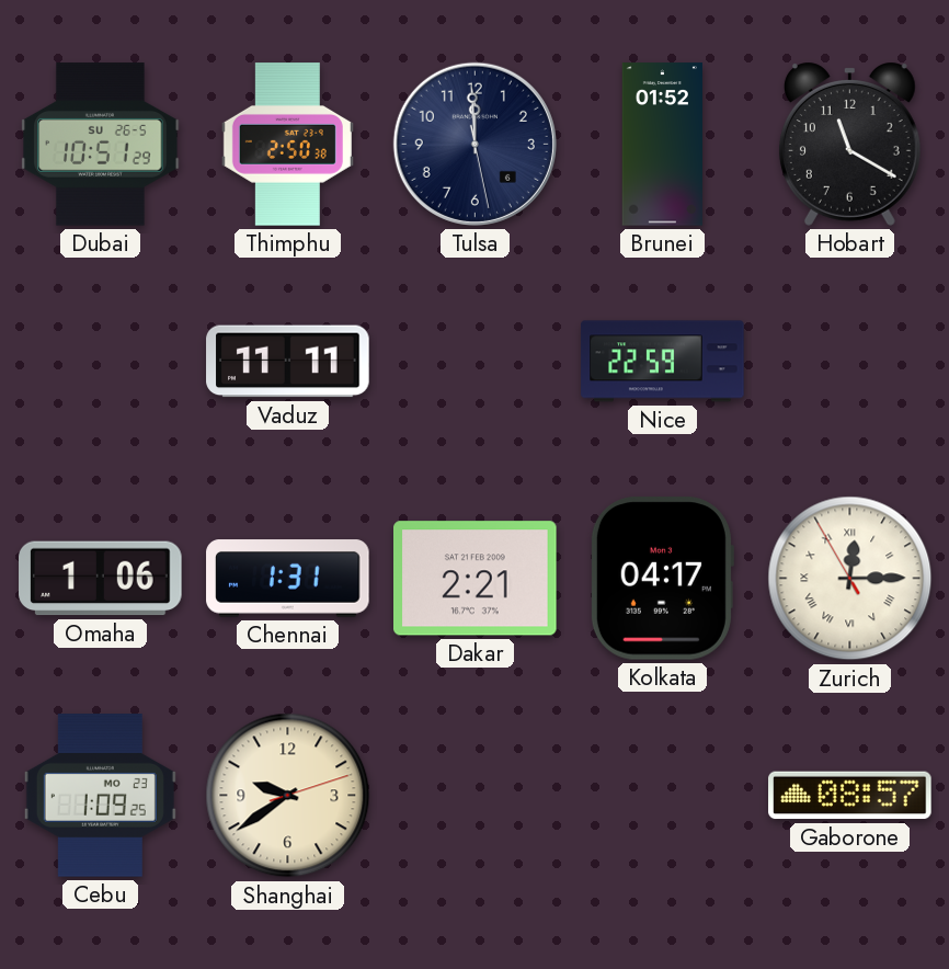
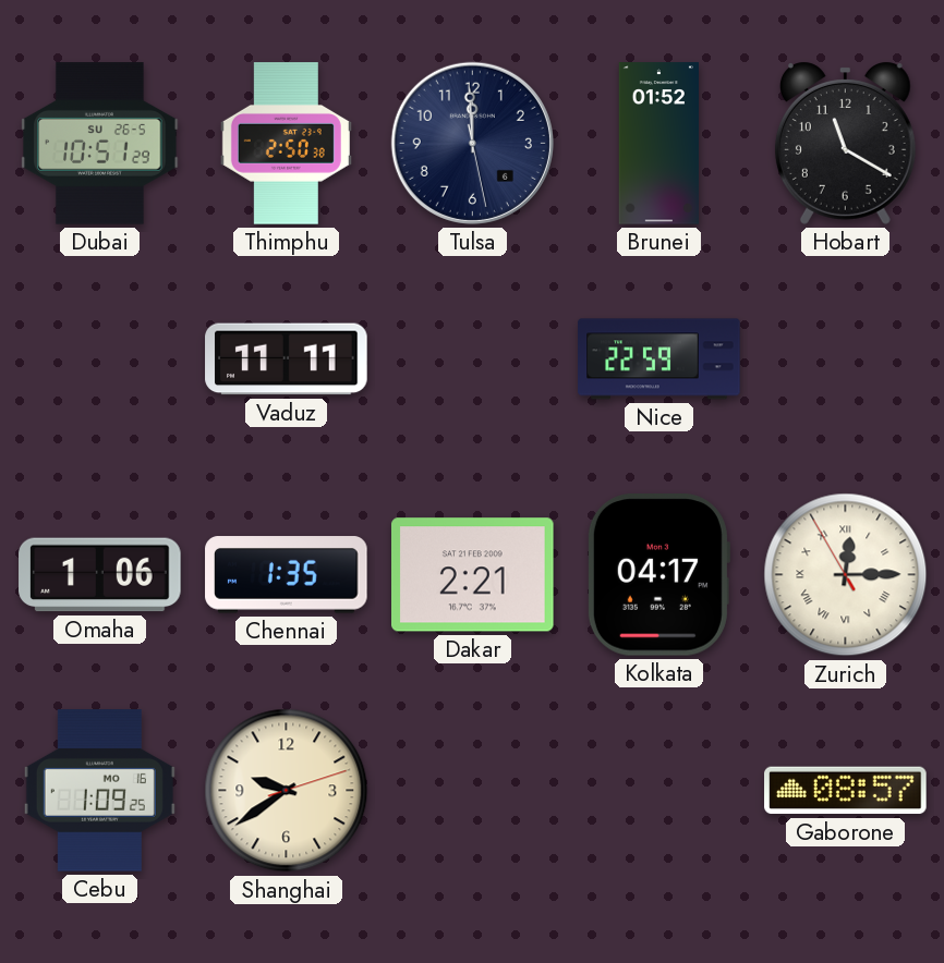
Chennai: 1:31 -> 1:35 (287, 575)
Cebu date: MO 23 -> MO 16 (99, 791)
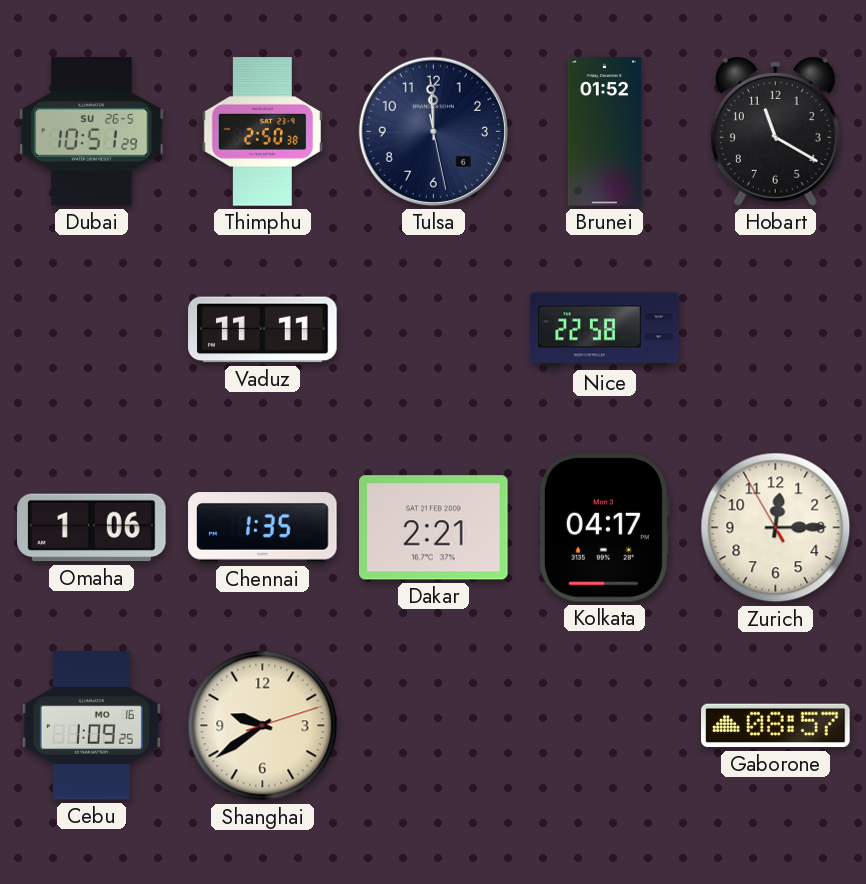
Nice: 22:59 -> 22:58 (605, 330)
Zurich numerals: Roman -> Arabic (776, 528)
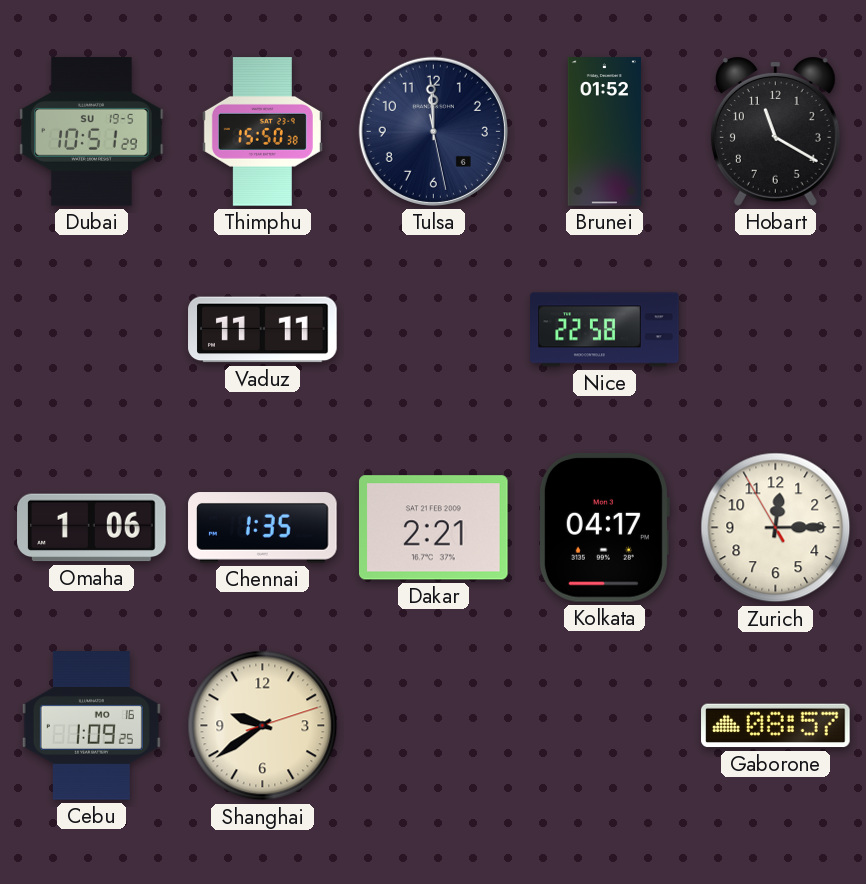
Dubai date: SU 26-5 -> SU 19-5 (92, 132)
Thimphu: 2:50 -> 15:50 (262, 132)
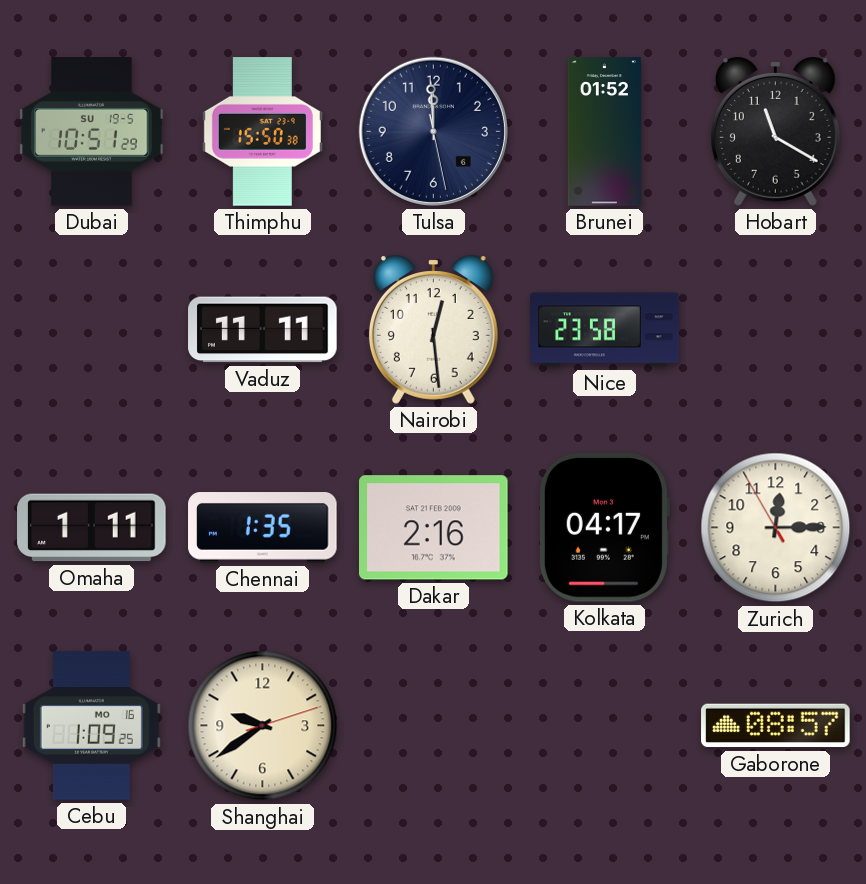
Nairobi: none -> 12:29 (433, 329)
Nice: 22:58 -> 23:58 (605, 330)
Omaha: 1:06 -> 1:11 (92, 528)
Dakar: 2:21 -> 2:16 (434, 528)
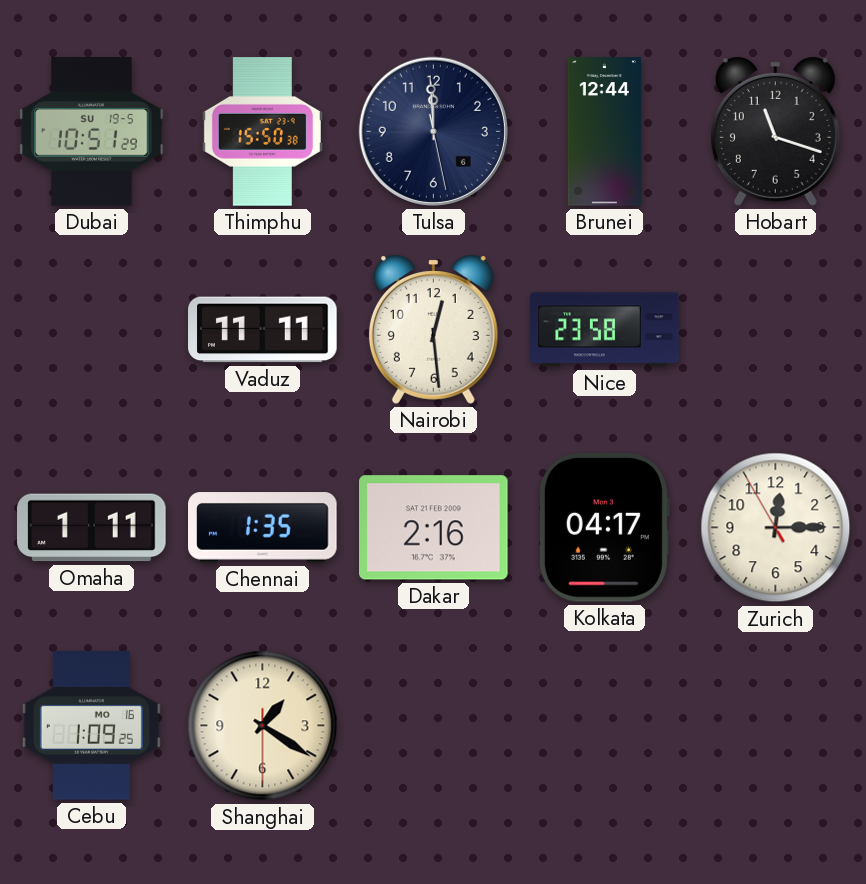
Brunei: 01:52 -> 12:44 (604, 132)
Hobart: 11:20 -> 11:18 (775, 131)
Shanghai: 9:39 -> 1:20 (263, 726)
Gaborone: 08:57 -> none (776, 726)
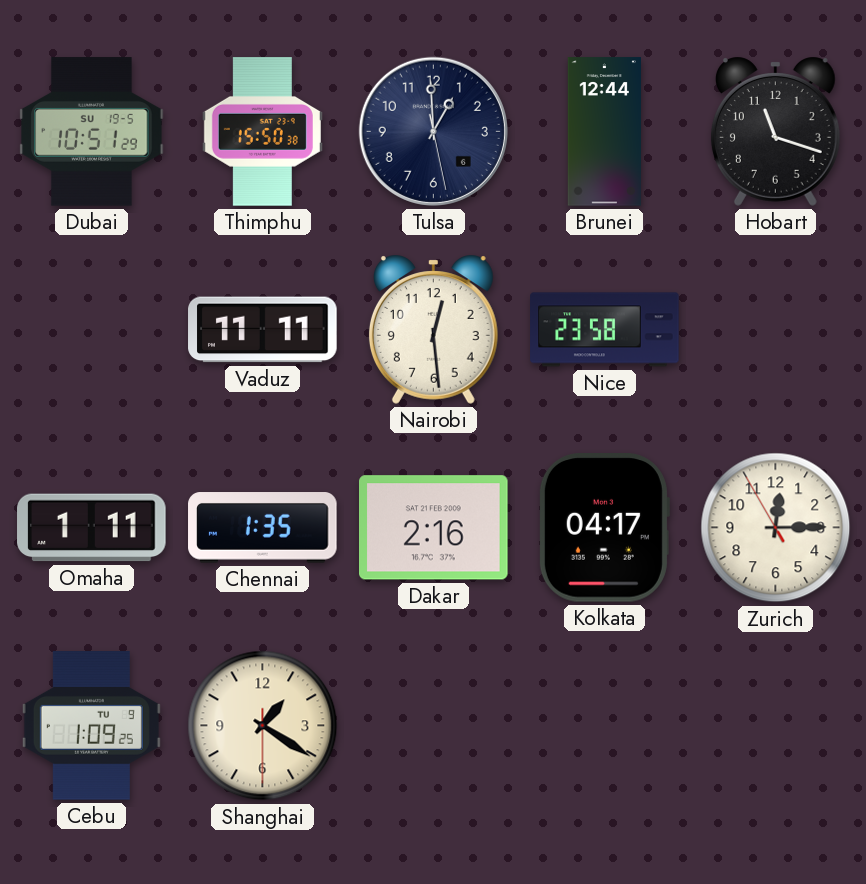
Tulsa: 11:59 -> 12:59 (433, 131)
Cebu date: MO 16 -> TU 9 (91, 726)
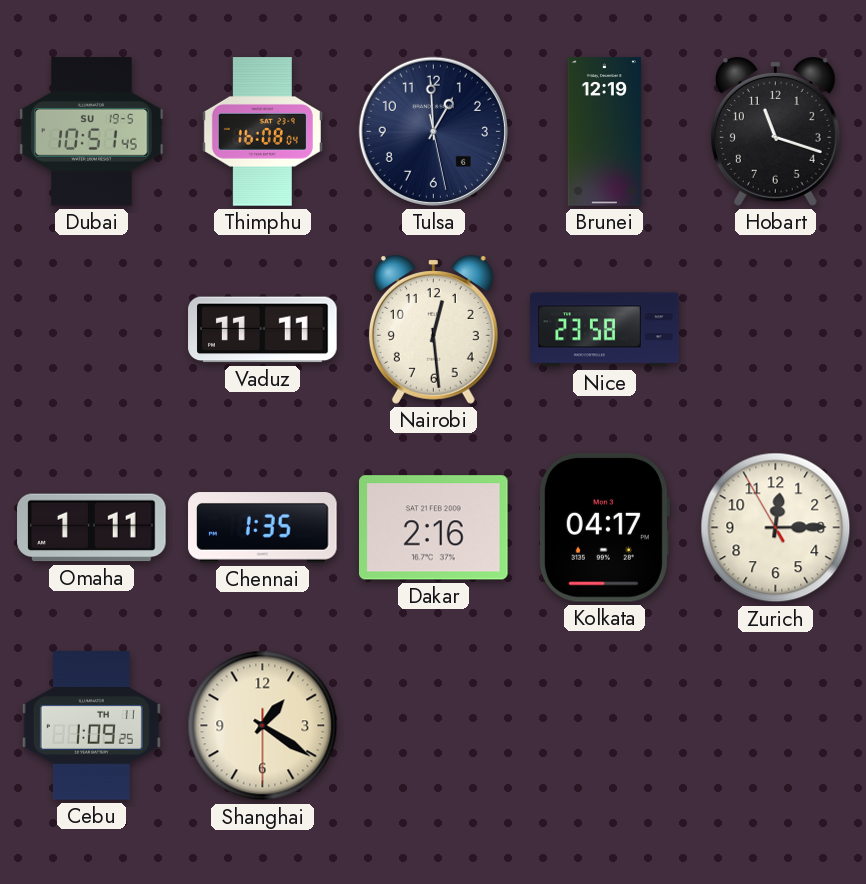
Dubai: 10:51:29 -> 10:51:45 (92, 132)
Thimphu: 15:50 -> 16:08 (262, 132)
Brunei: 12:44 -> 12:19 (604, 132)
Cebu date: TU 9 -> TH 11 (91, 726)
